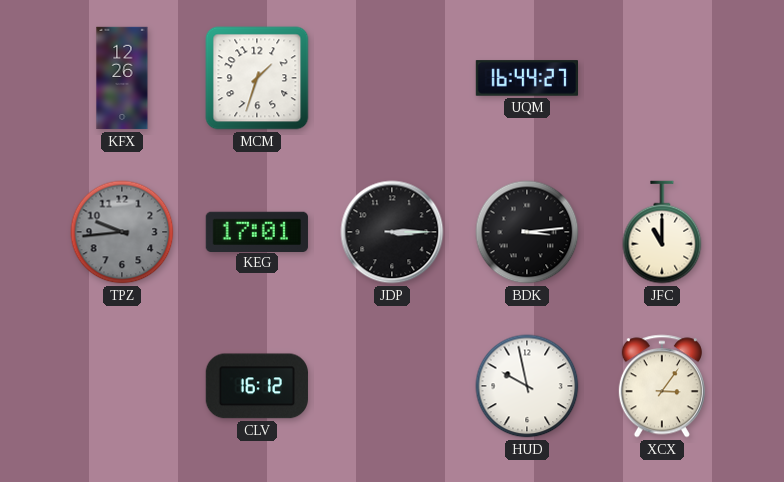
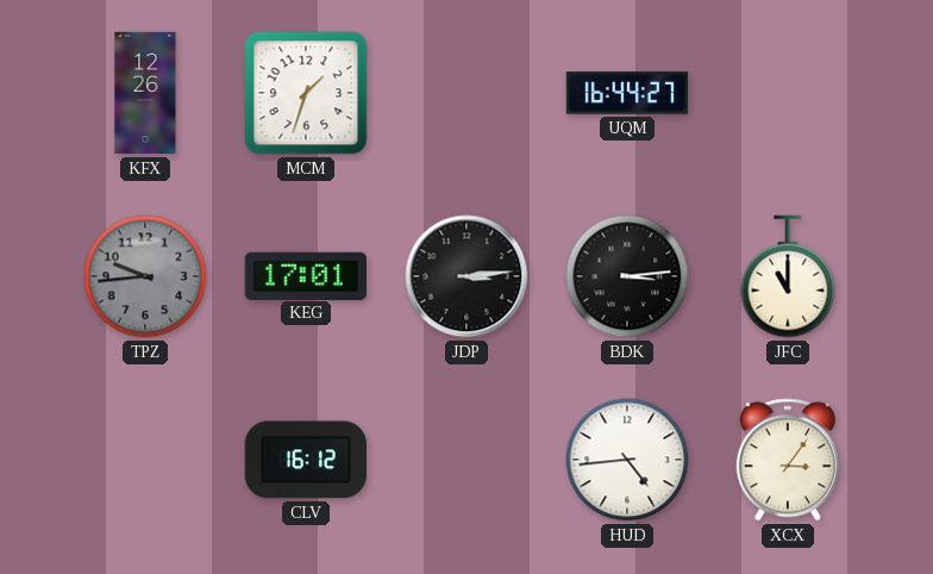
JDP: 3:15 -> 3:14 (467, 276)
HUD: 9:58 -> 4:44 (627, 460)
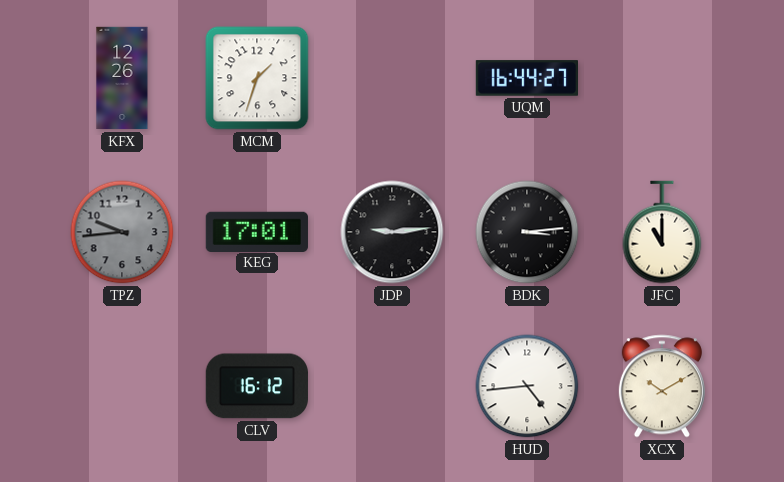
JDP: 3:14 -> 9:14 (392, 232)
XCX: 3:06 -> 10:10 (662, 386)
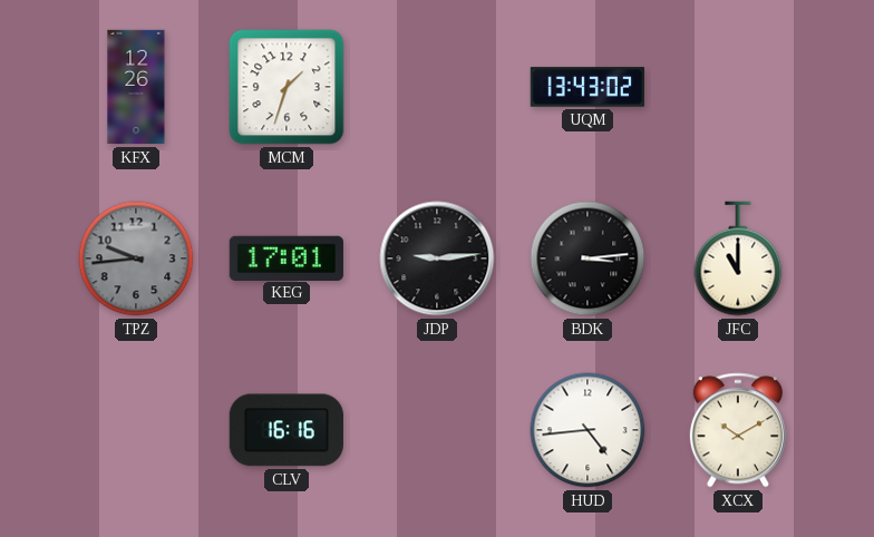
UQM: 16:44 -> 13:43 (586, 87)
CLV: 16:12 -> 16:16 (287, 430)
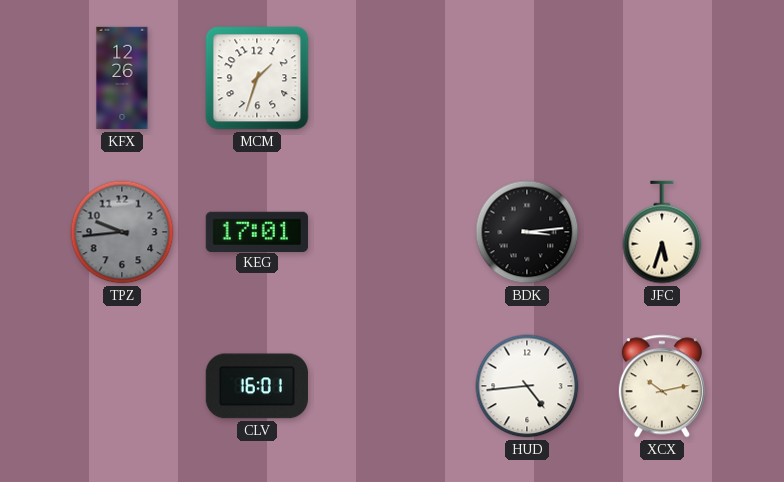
UQM: 13:43 -> none (586, 87)
JDP: 9:14 -> none (437, 258)
JFC: 11:00 -> 5:33 (662, 232)
CLV: 16:16 -> 16:01 (257, 386)
XCX: 10:10 -> 10:13 (662, 386)
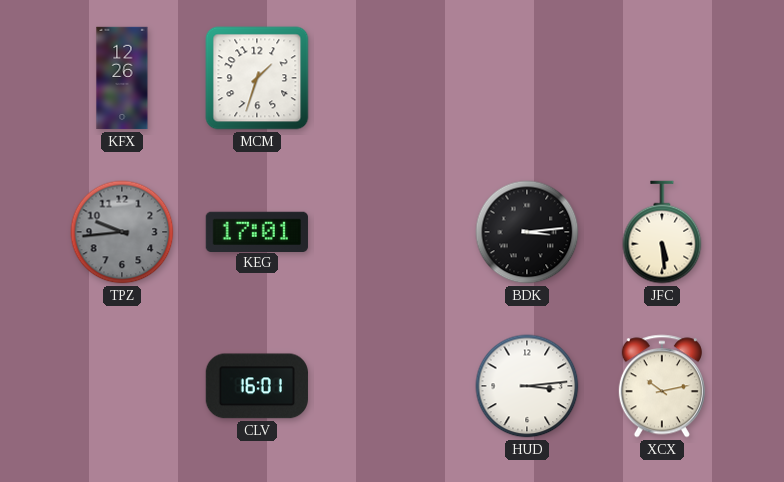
JFC: 5:33 -> 5:29 (662, 232)
HUD: 4:44 -> 3:14 (527, 386)
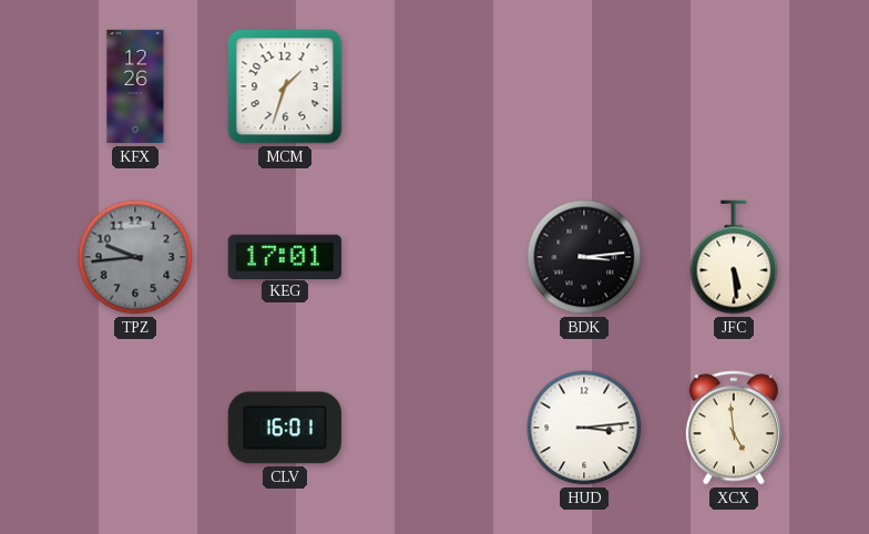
XCX: 10:13 -> 4:59 (734, 428)
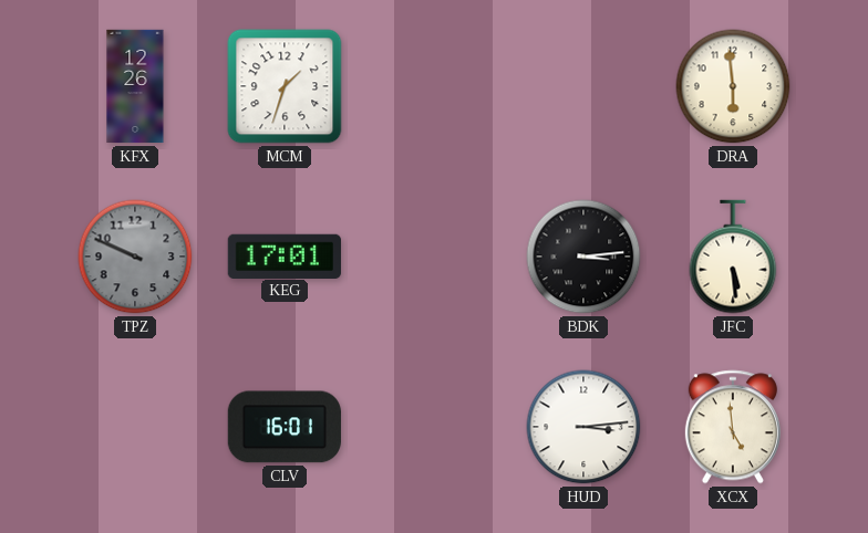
DRA: none -> 5:59 (733, 86)
TPZ: 9:44 -> 9:49 (135, 257)
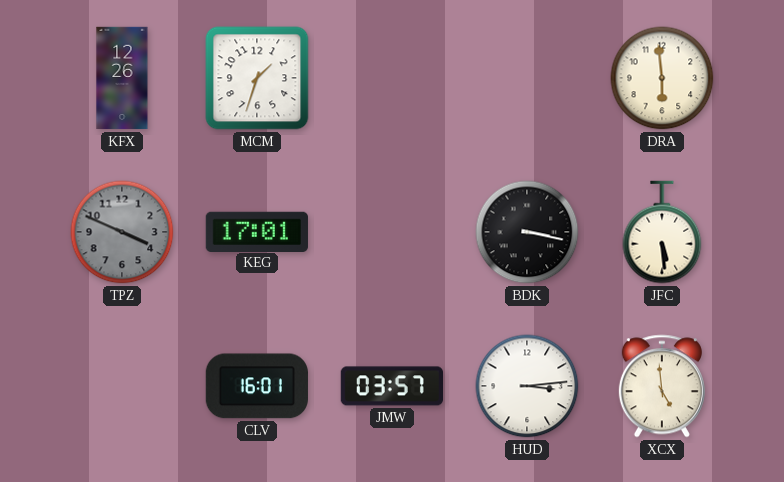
TPZ: 9:49 -> 3:49 (122, 232)
BDK: 3:14 -> 3:17 (527, 232)
JMW: none -> 03:57 (391, 386)
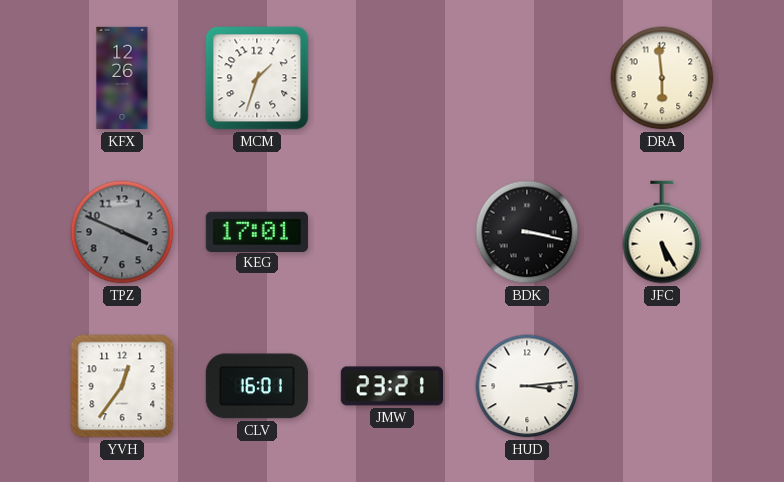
JFC: 5:29 -> 5:25 (662, 232)
YVH: none -> 12:36 (122, 386)
JMW: 03:57 -> 23:21 (391, 386)
XCX: 4:59 -> none (662, 386)
